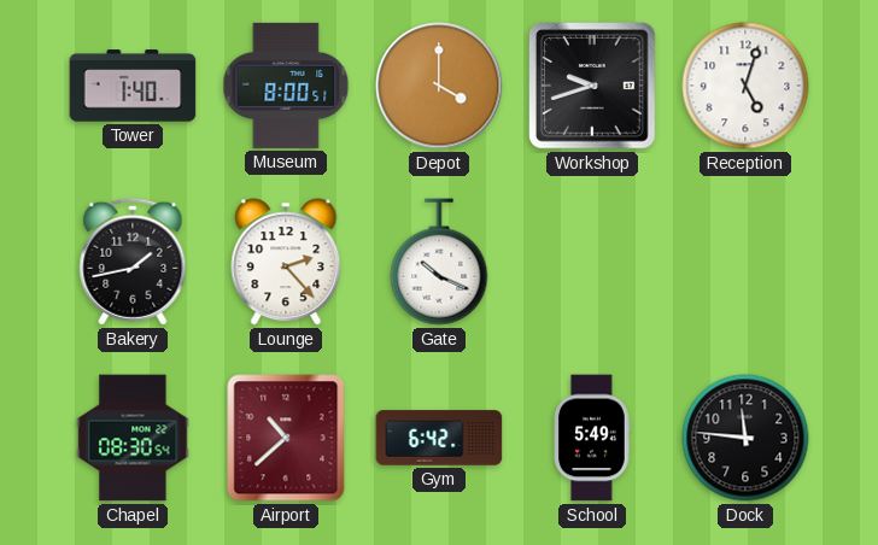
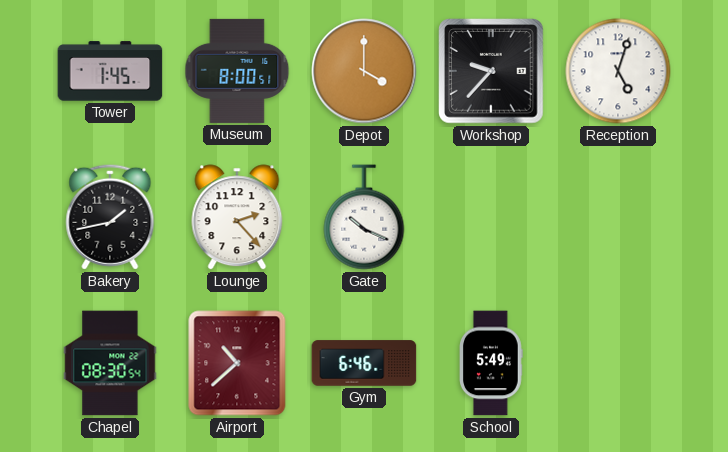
Tower: 1:40 -> 1:45 (110, 71)
Workshop: 9:42 -> 9:37 (491, 71)
Gym: 6:42 -> 6:46 (364, 363)
Dock: 11:46 -> none (745, 438)
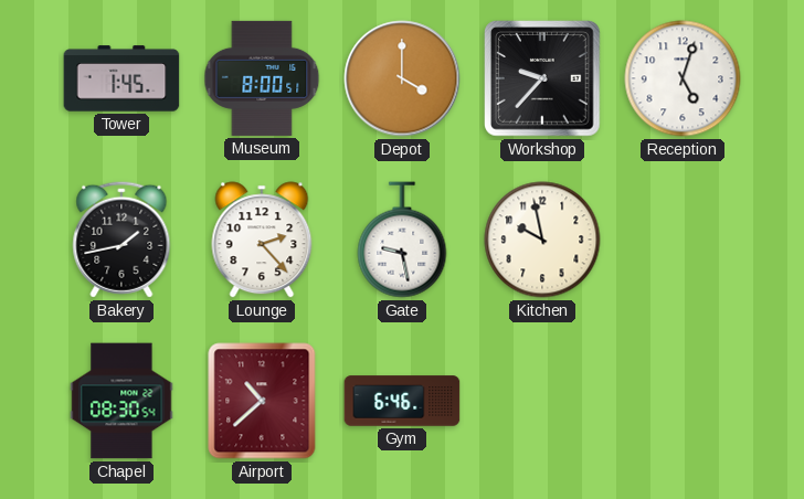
Gate: 10:19 -> 9:28 (402, 240)
Kitchen: none -> 9:58 (542, 240)
School: 5:49 -> none (492, 363)
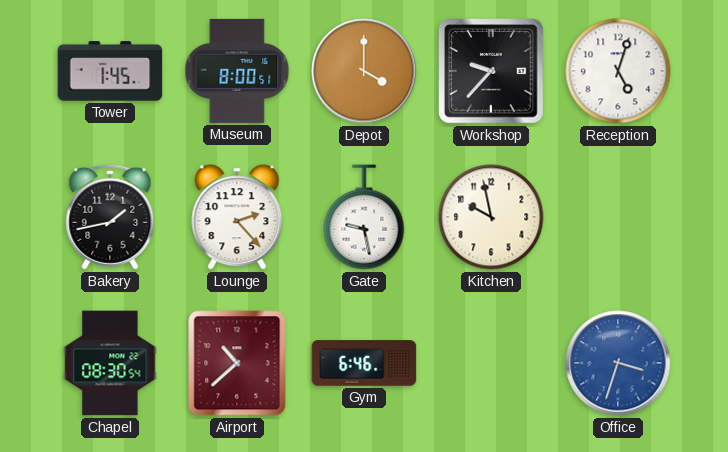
Office: none -> 3:33 (618, 363)
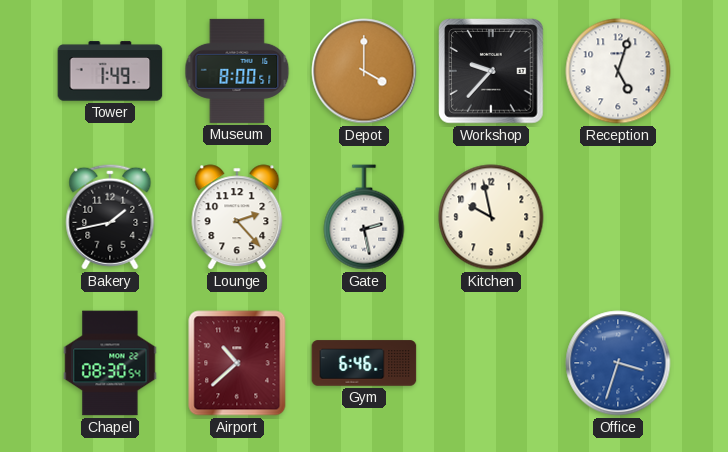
Tower: 1:45 -> 1:49 (110, 71)
Gate: 9:28 -> 2:28 (364, 217)
